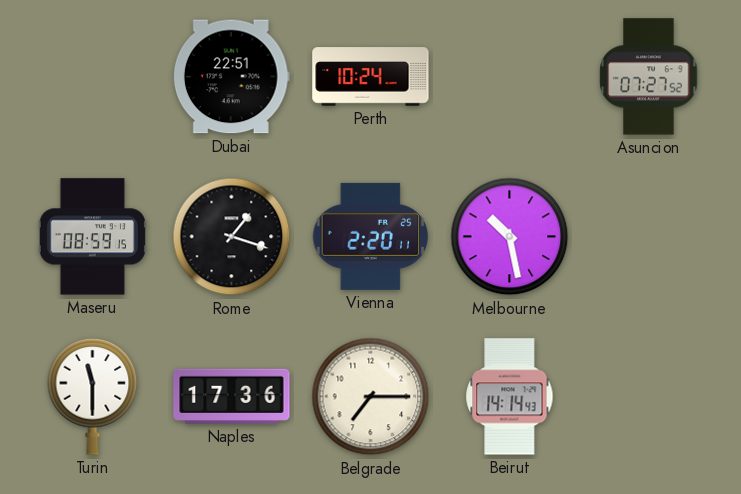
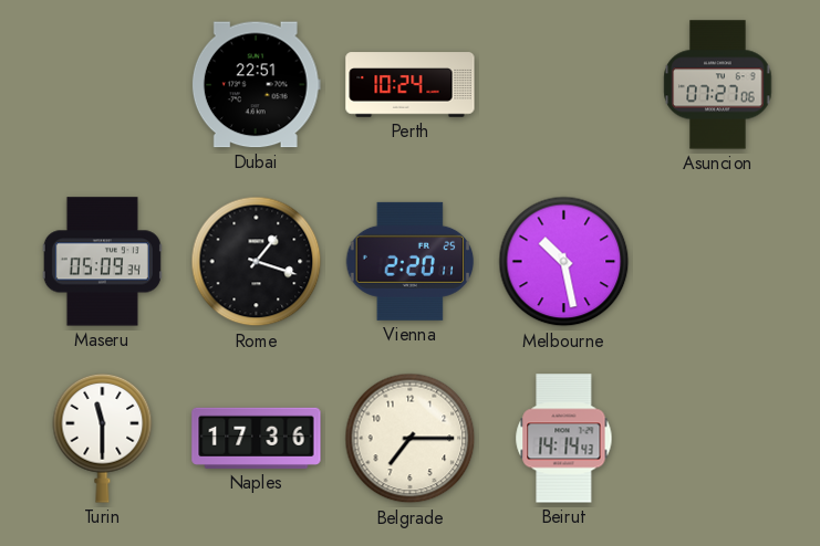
Asuncion: 07:27:52 -> 07:27:06 (718, 85)
Maseru: 08:59 -> 05:09 (102, 262)
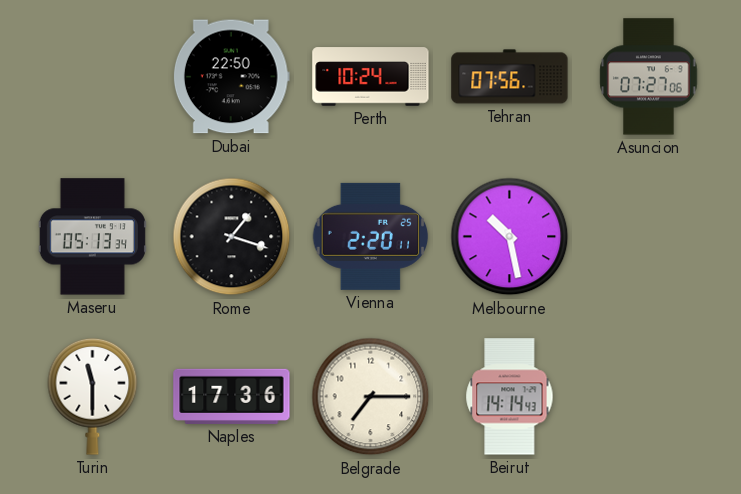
Dubai: 22:51 -> 22:50 (231, 77)
Tehran: none -> 07:56 (510, 77)
Maseru: 05:09 -> 05:13 (92, 237)
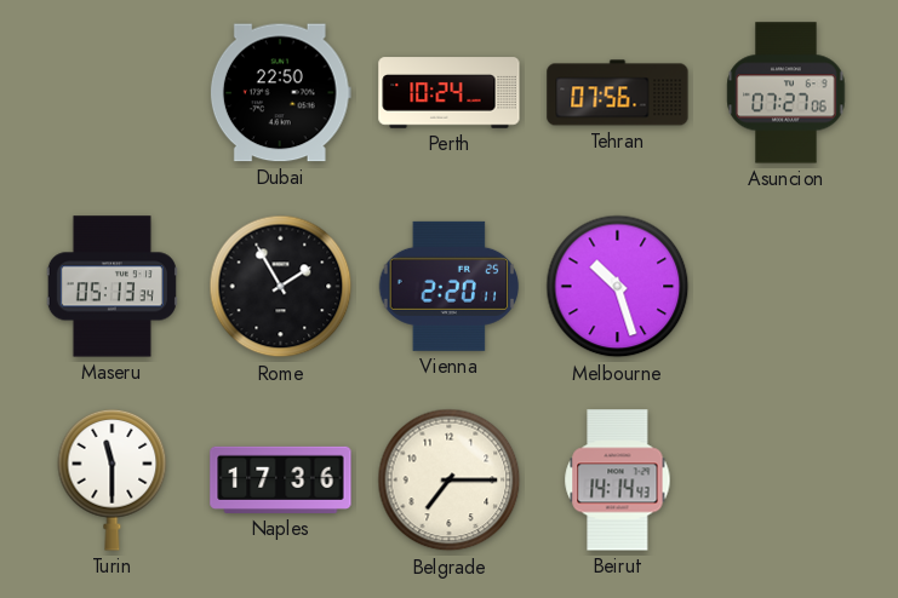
Rome: 1:18 -> 1:55 (281, 287)
Melbourne: 10:28 -> 10:27 (618, 287)
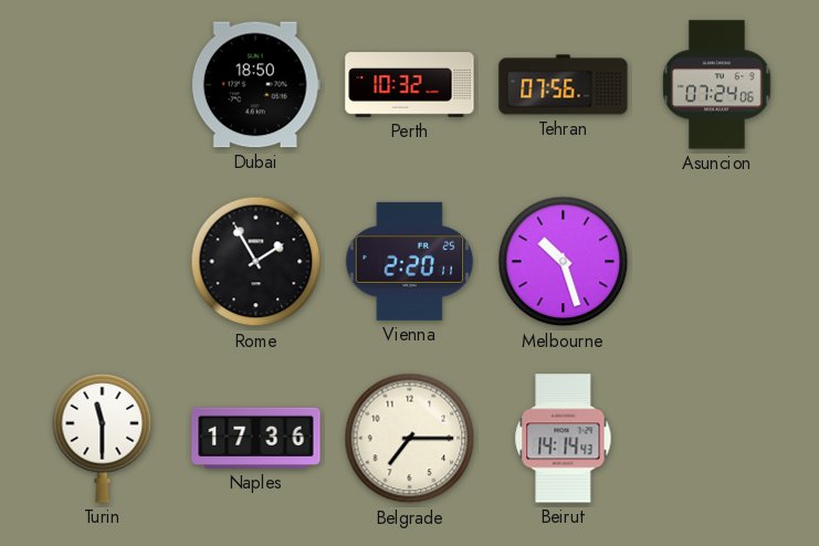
Dubai: 22:50 -> 18:50 (255, 85)
Perth: 10:24 -> 10:32 (410, 85)
Asuncion: 07:27 -> 07:24 (717, 85)
Maseru: 05:13 -> none (111, 287)
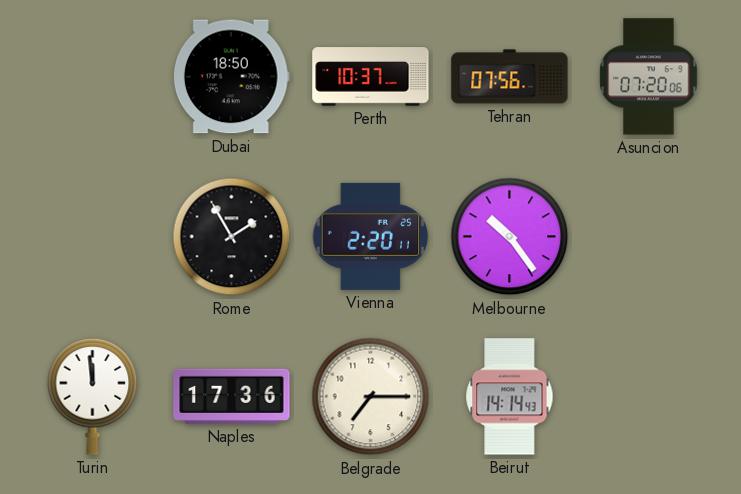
Perth: 10:32 -> 10:37 (371, 77)
Asuncion: 07:24 -> 07:20 (649, 77)
Melbourne: 10:27 -> 10:24 (510, 237)
Turin: 11:30 -> 11:59 (93, 396)
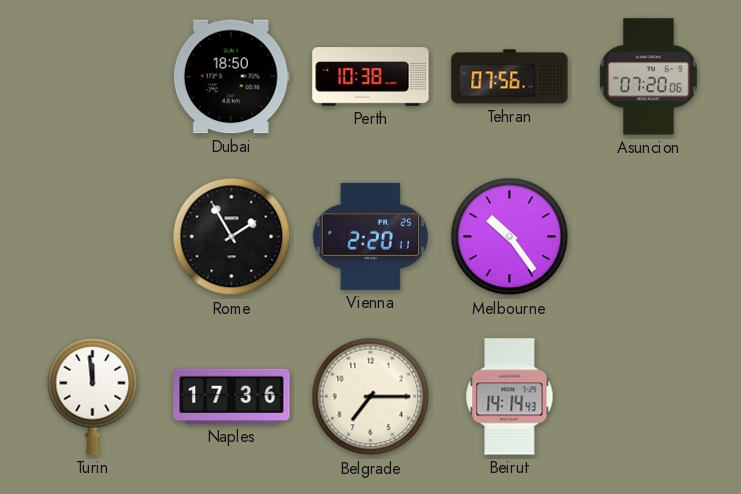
Perth: 10:37 -> 10:38 (371, 77)
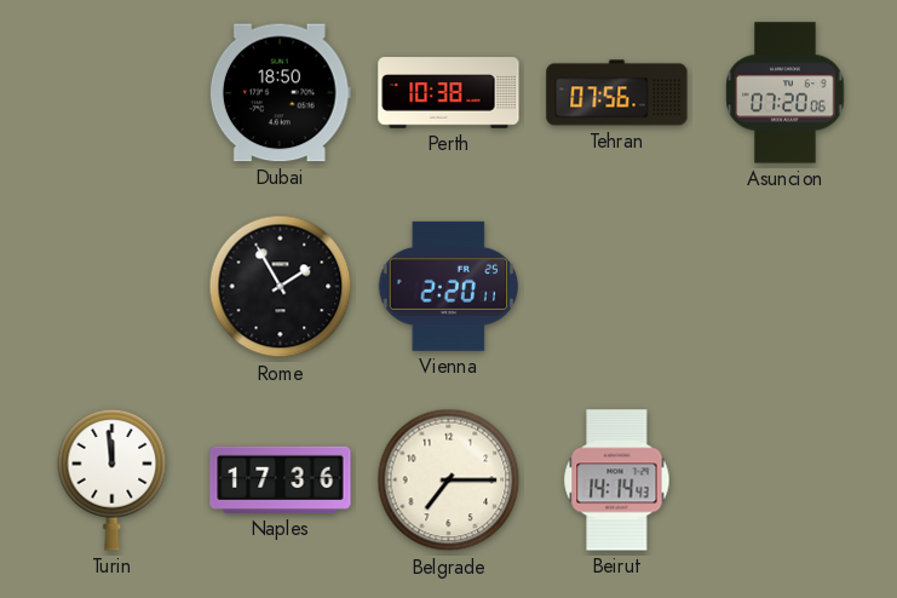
Melbourne: 10:24 -> none (510, 237)
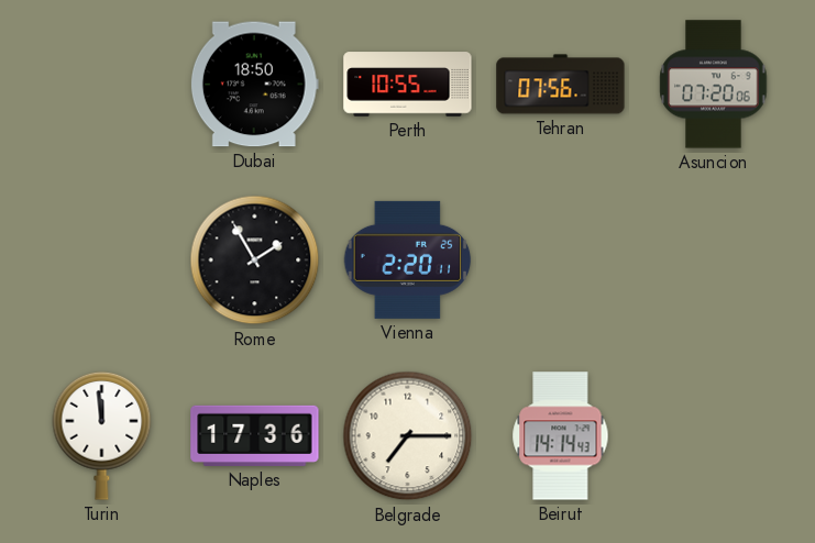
Perth: 10:38 -> 10:55 (408, 85)
